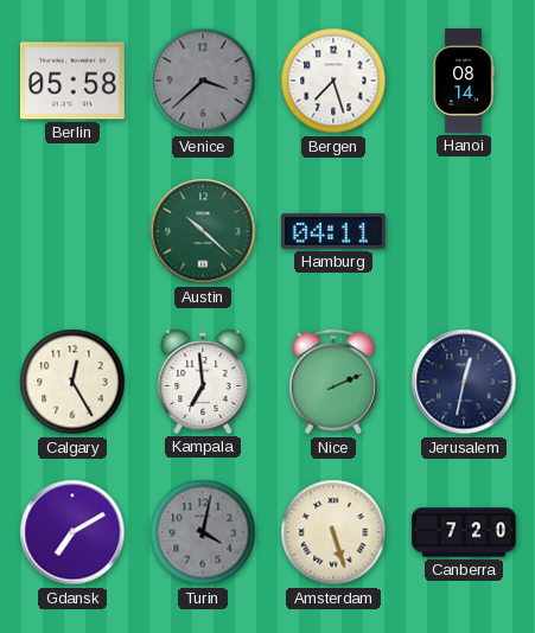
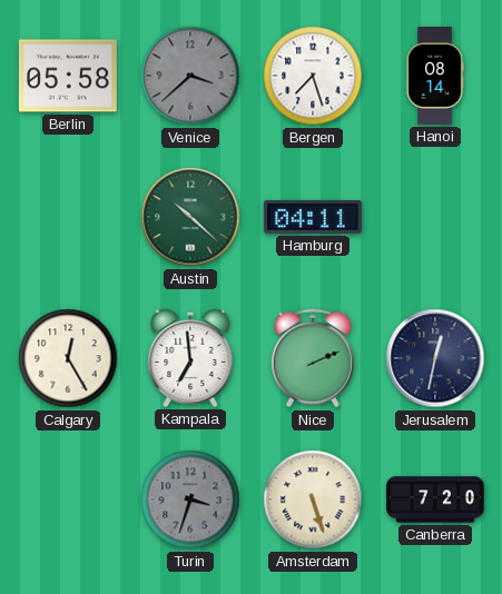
Gdansk: 7:10 -> none (72, 532)
Turin: 4:02 -> 3:33 (190, 499)
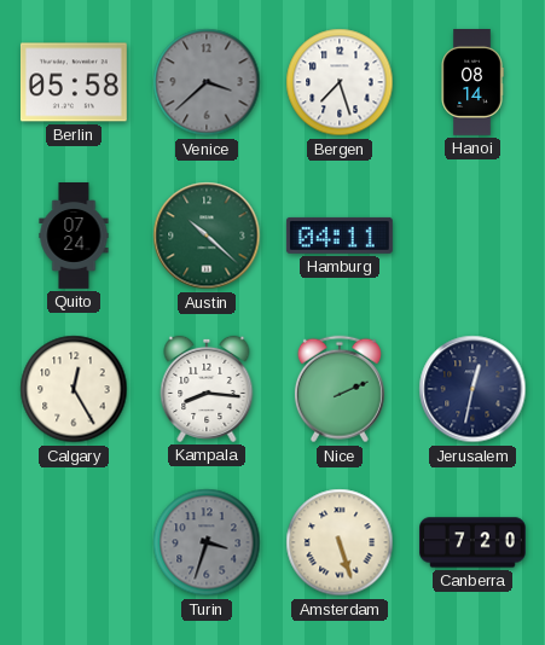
Quito: none -> 07:24 (74, 237)
Kampala: 6:59 -> 8:16 (207, 389)
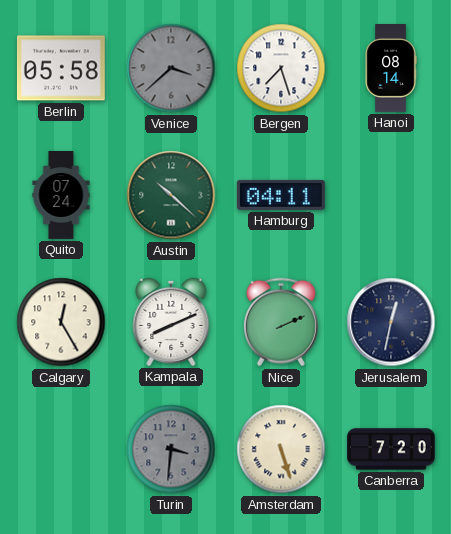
Kampala: 8:16 -> 8:11 (171, 322)
Turin: 3:33 -> 3:31 (171, 449)
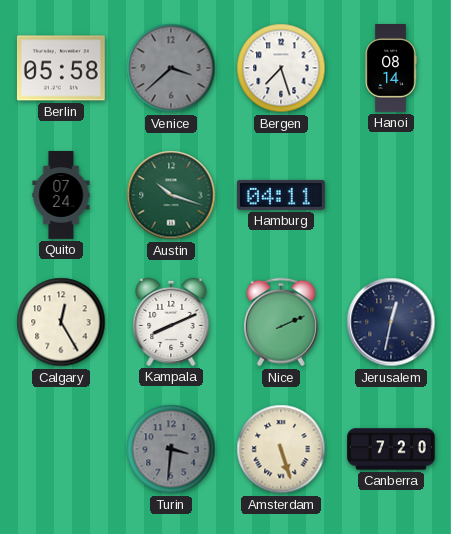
Austin: 10:22 -> 10:18 (171, 195)
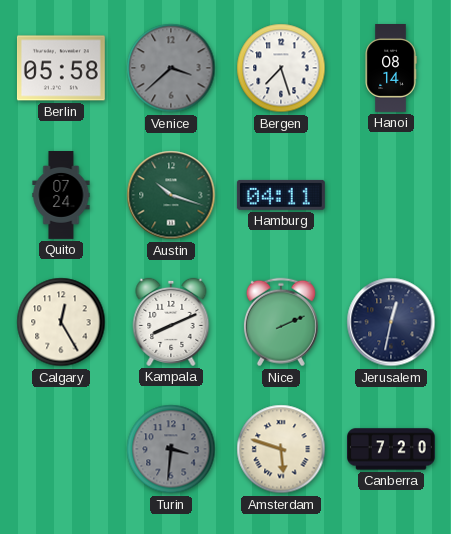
Amsterdam: 5:27 -> 5:48 (281, 449)
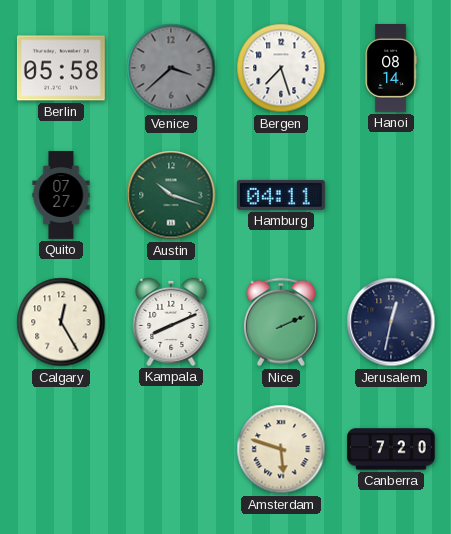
Quito: 07:24 -> 07:27 (61, 196)
Turin: 3:31 -> none (171, 449)
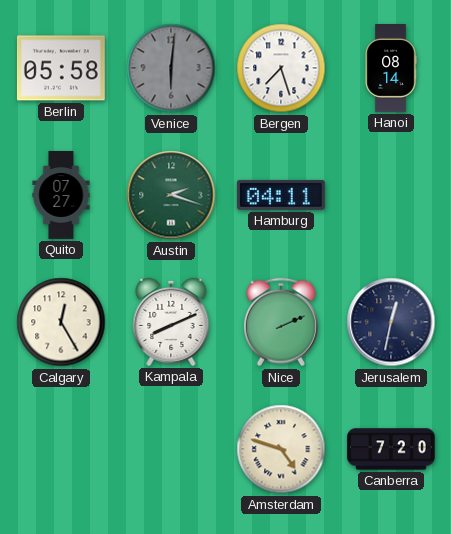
Venice: 3:38 -> 6:01 (171, 68)
Austin: 10:18 -> 2:18 (171, 195)
Amsterdam: 5:48 -> 4:48 (281, 449)
